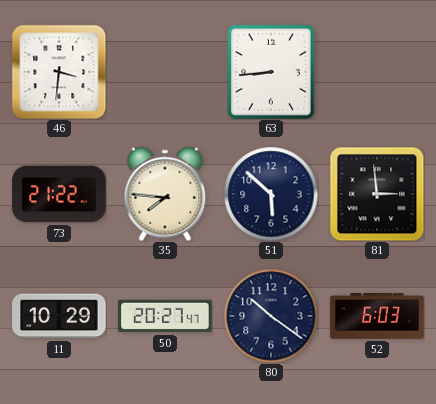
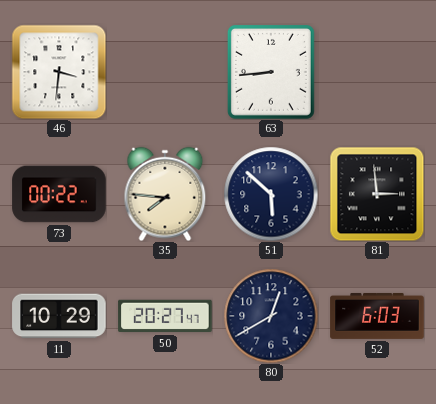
73: 21:22 -> 00:22 (59, 194)
80: 10:21 -> 12:40 (271, 316)
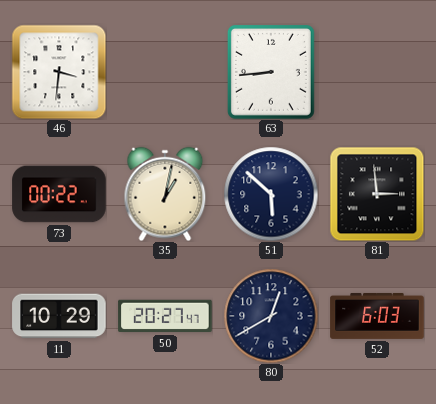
35: 7:46 -> 1:02 (165, 194)
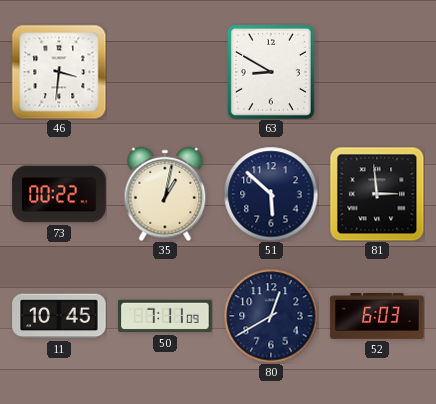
63: 8:44 -> 8:50 (271, 72)
11: 10:29 -> 10:45 (59, 316)
50: 20:27 -> 7:11 (165, 316)
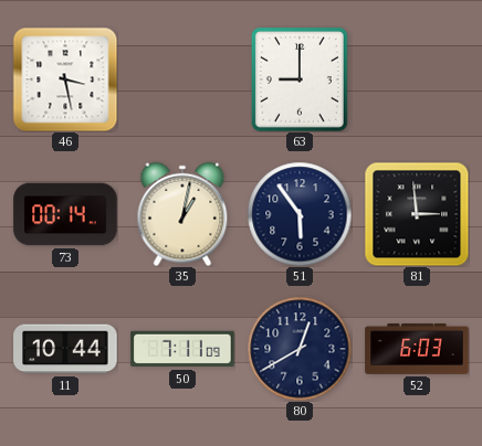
46: 3:31 -> 3:28 (65, 79)
63: 8:50 -> 9:00 (300, 79)
73: 00:22 -> 00:14 (65, 214)
51: 5:52 -> 5:54 (300, 214)
11: 10:45 -> 10:44 (65, 349)
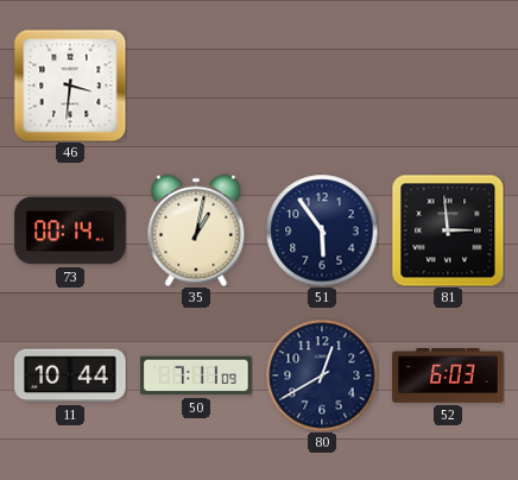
46: 3:28 -> 3:31 (70, 86)
63: 9:00 -> none (300, 79)
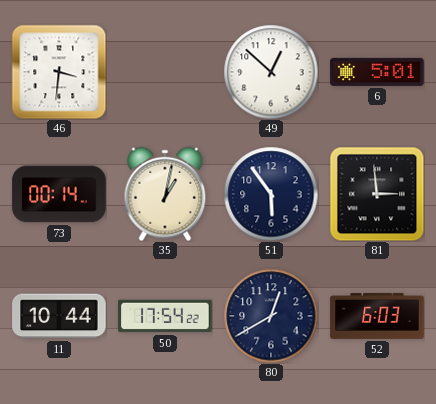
49: none -> 12:52 (271, 72)
6: none -> 5:01 (377, 72)
50: 7:11 -> 17:54 (165, 316)
